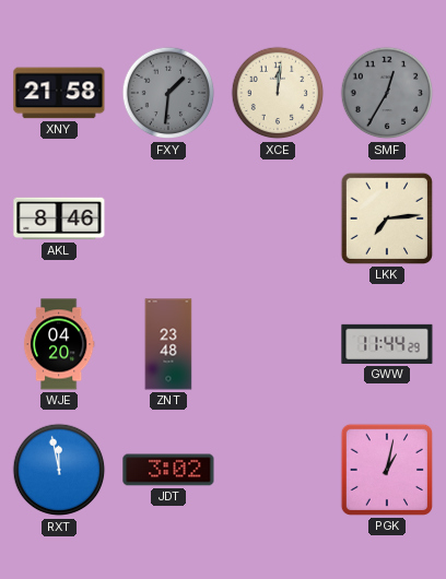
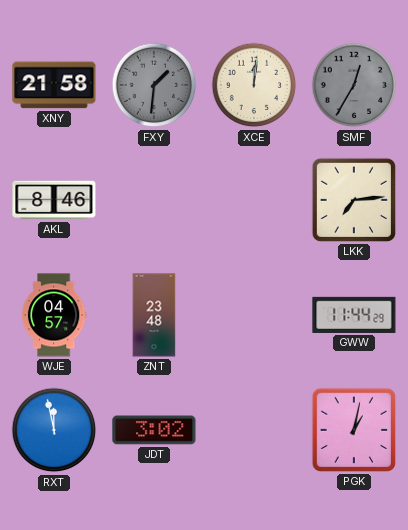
WJE: 04:20 -> 04:57 (54, 315)
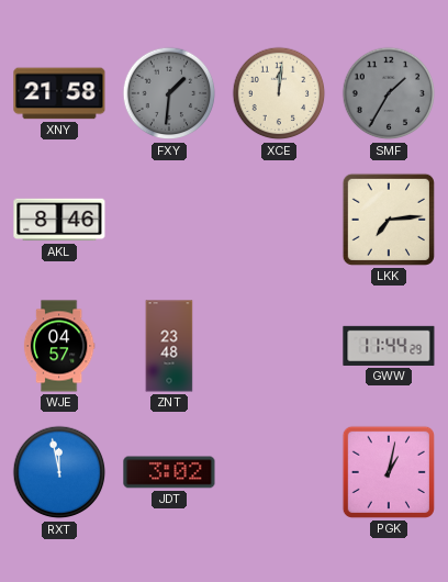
SMF: 12:35 -> 1:35 (389, 93)
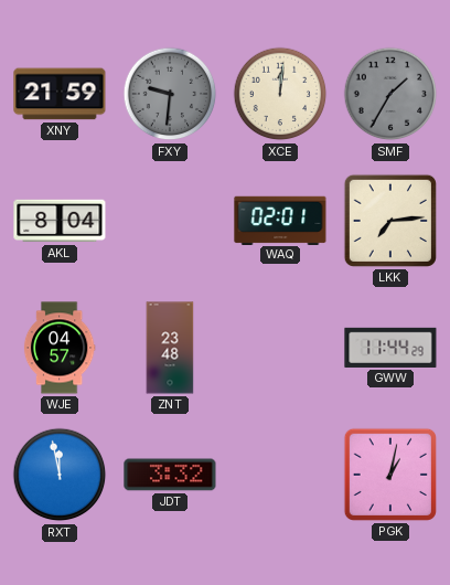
XNY: 21:58 -> 21:59 (60, 94)
FXY: 1:31 -> 9:31 (170, 94)
AKL: 8:46 -> 8:04 (60, 221)
WAQ: none -> 02:01 (280, 220)
JDT: 3:02 -> 3:32 (170, 475)
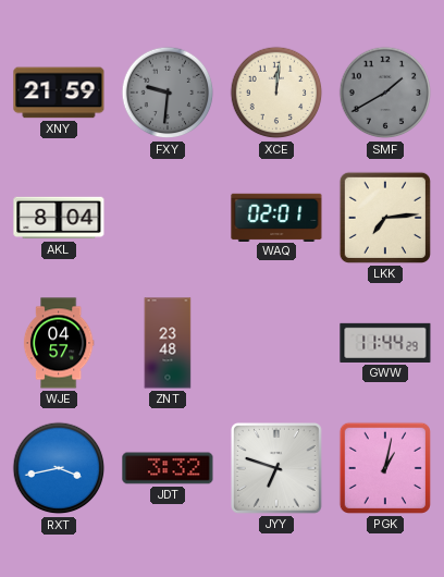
SMF: 1:35 -> 1:40 (385, 93)
RXT: 11:58 -> 3:43 (59, 468)
JYY: none -> 6:48 (276, 468)
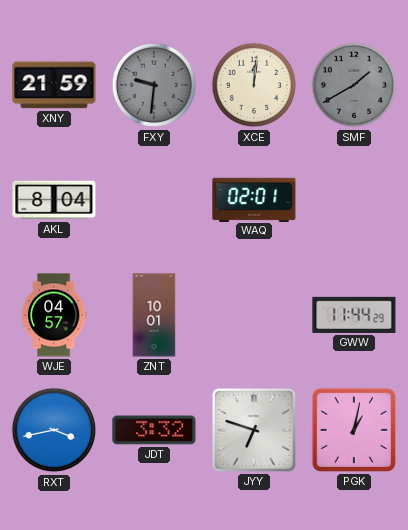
LKK: 7:14 -> none (385, 218)
ZNT: 23:48 -> 10:01 (154, 315)
